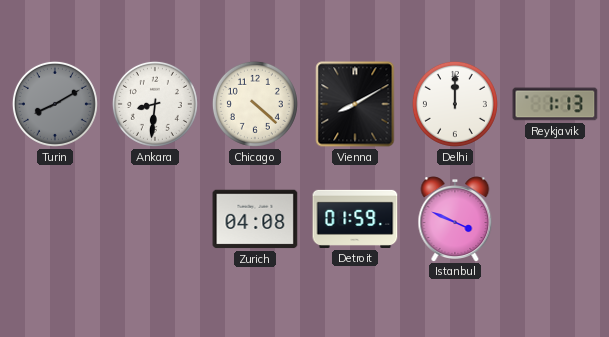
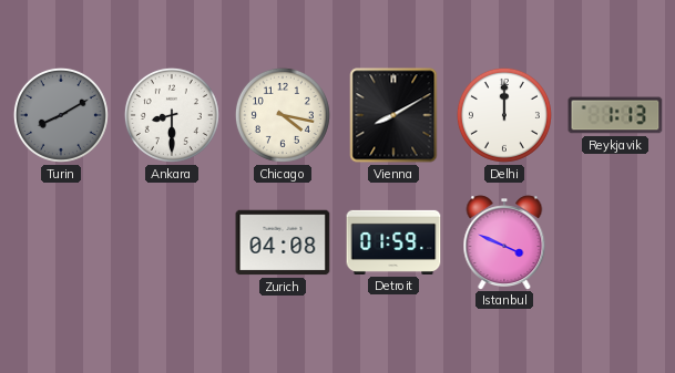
Ankara: 8:31 -> 8:30 (172, 115)
Chicago: 4:22 -> 4:17 (283, 115)
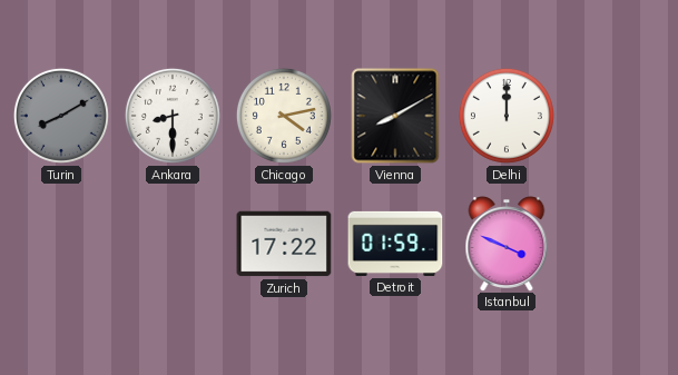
Chicago: 4:17 -> 4:13 (284, 116)
Reykjavik: 1:13 -> none (615, 115)
Zurich: 04:08 -> 17:22 (284, 244)
